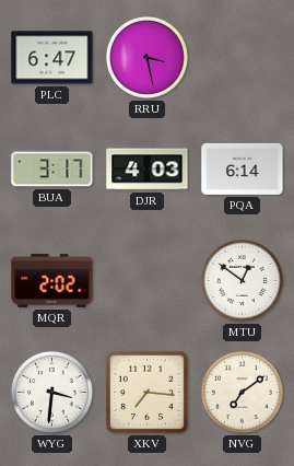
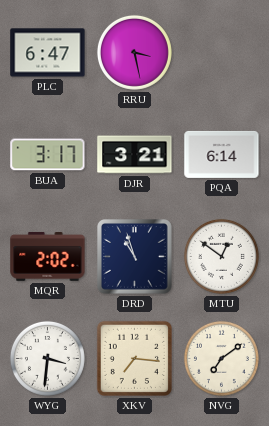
DJR: 4:03 -> 3:21 (135, 155)
DRD: none -> 10:57 (135, 257)
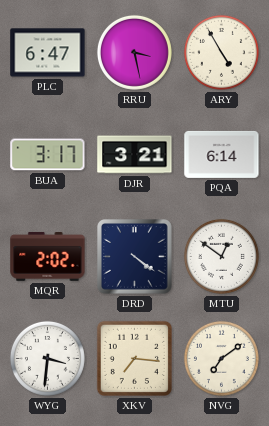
ARY: none -> 4:55 (221, 52)
DRD: 10:57 -> 4:21 (135, 257)
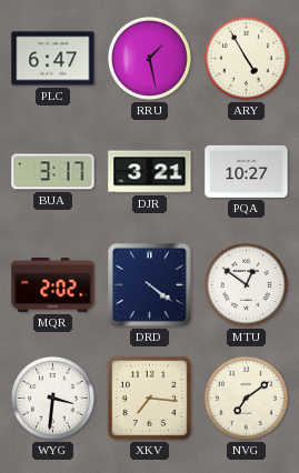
RRU: 3:28 -> 1:28 (149, 58)
PQA: 6:14 -> 10:27 (247, 171)
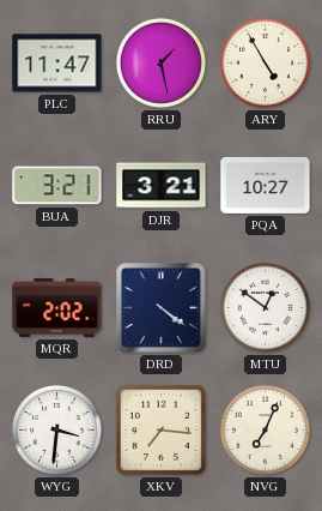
PLC: 6:47 -> 11:47 (57, 64)
BUA: 3:17 -> 3:21 (57, 186)
NVG: 7:09 -> 7:04 (265, 429)
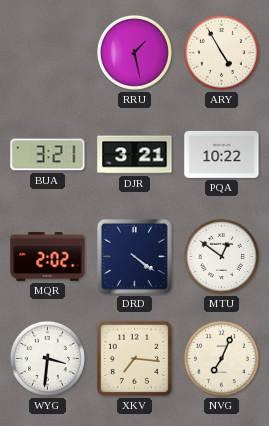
PLC: 11:47 -> none (57, 64)
PQA: 10:27 -> 10:22 (222, 154)
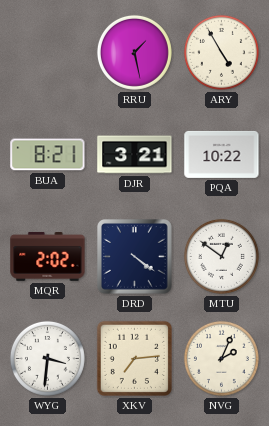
BUA: 3:21 -> 8:21 (48, 155)
XKV: 7:16 -> 7:14 (134, 358)
NVG: 7:04 -> 2:04 (221, 358)
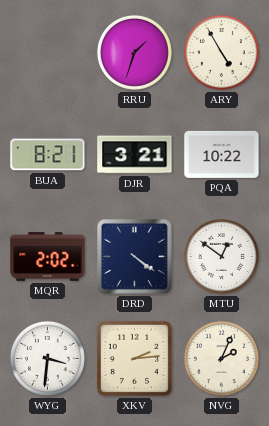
RRU: 1:28 -> 1:33 (134, 52)
XKV: 7:14 -> 2:14 (134, 358)
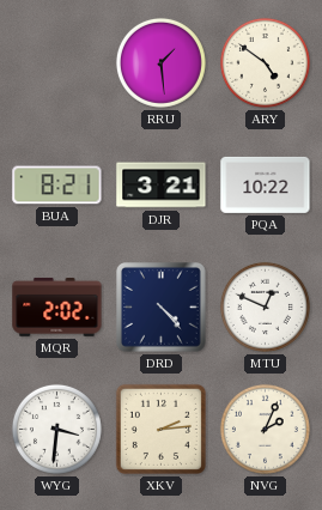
RRU: 1:33 -> 1:29 (160, 62)
ARY: 4:55 -> 4:51 (265, 62)
DRD: 4:21 -> 4:23 (162, 308)
MTU: 12:51 -> 12:49 (265, 306)
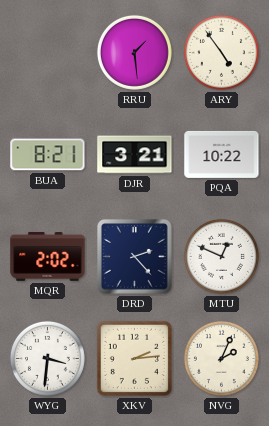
ARY: 4:51 -> 4:54 (221, 52)
DRD: 4:23 -> 2:23 (135, 257)
